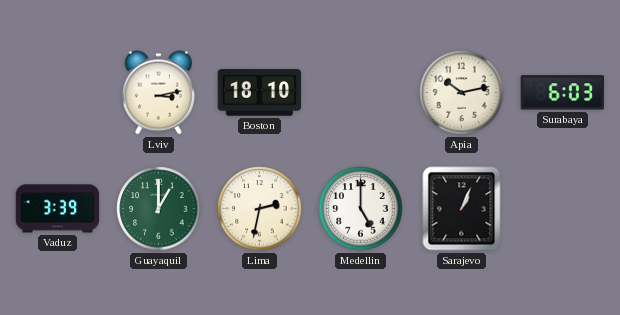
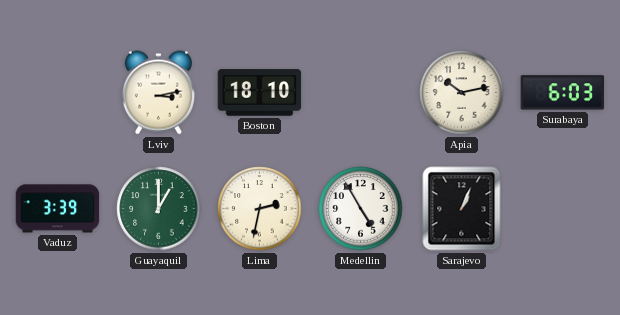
Medellin: 5:00 -> 4:55 (361, 209)
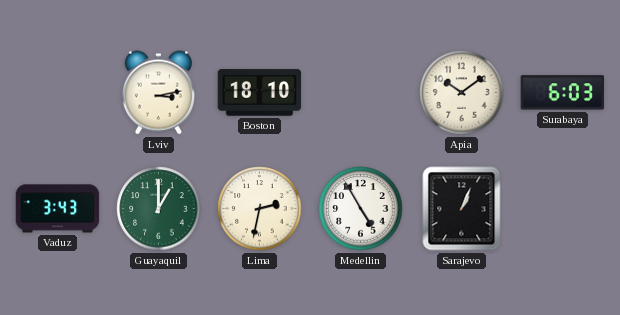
Apia: 10:13 -> 10:09 (462, 93)
Vaduz: 3:39 -> 3:43 (58, 209)
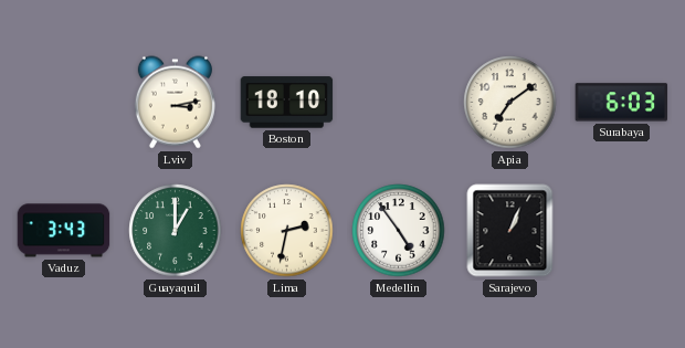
Apia: 10:09 -> 7:09 (510, 103)
Medellin: 4:55 -> 4:54 (399, 231)
